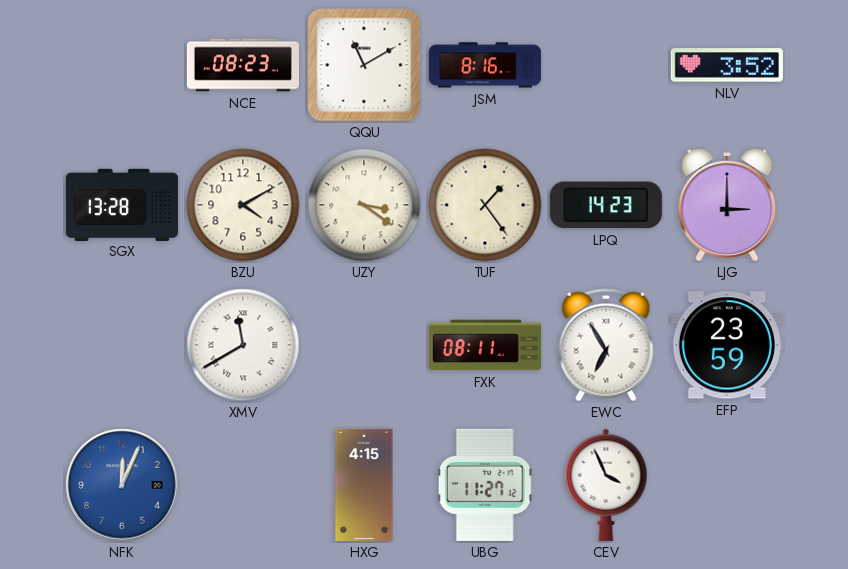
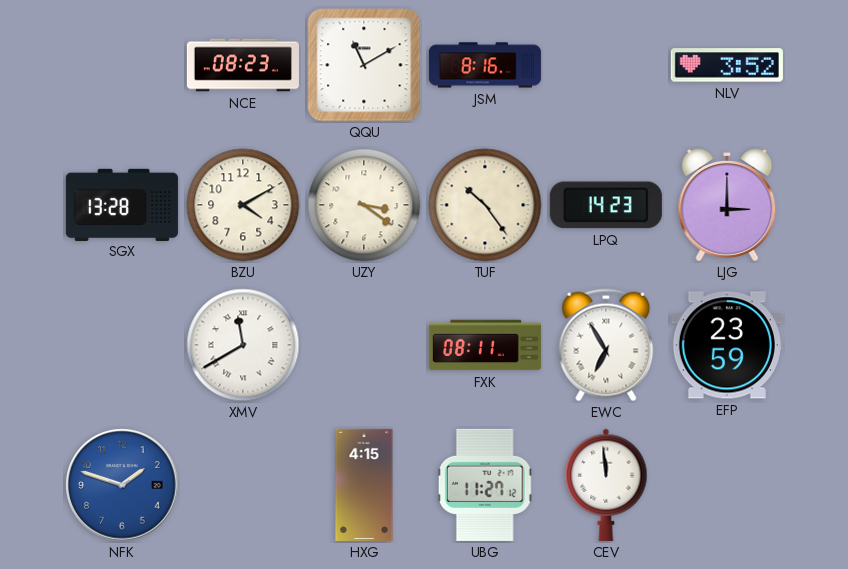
TUF: 1:24 -> 10:24 (485, 205)
NFK: 12:04 -> 1:48 (122, 485)
CEV: 3:56 -> 11:59 (606, 485)
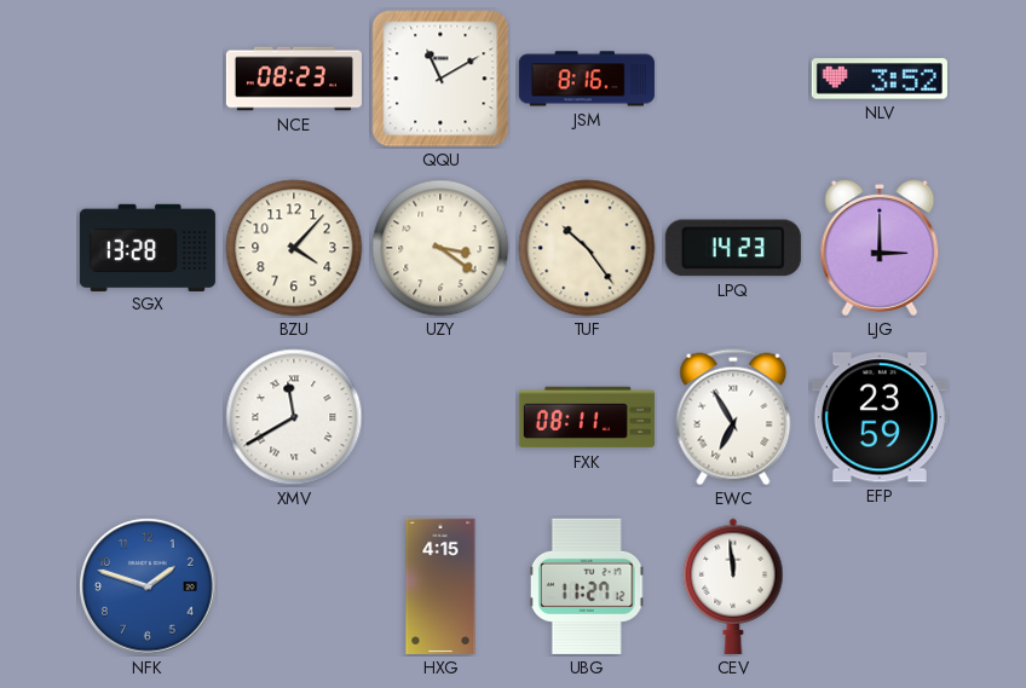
BZU: 4:10 -> 4:07 (294, 248)
